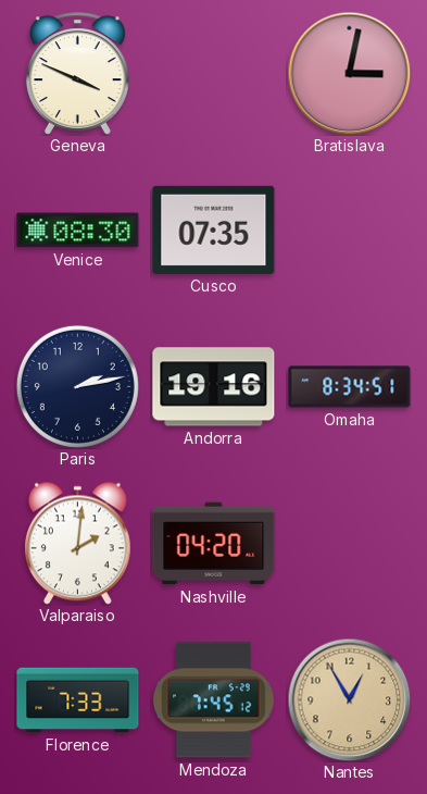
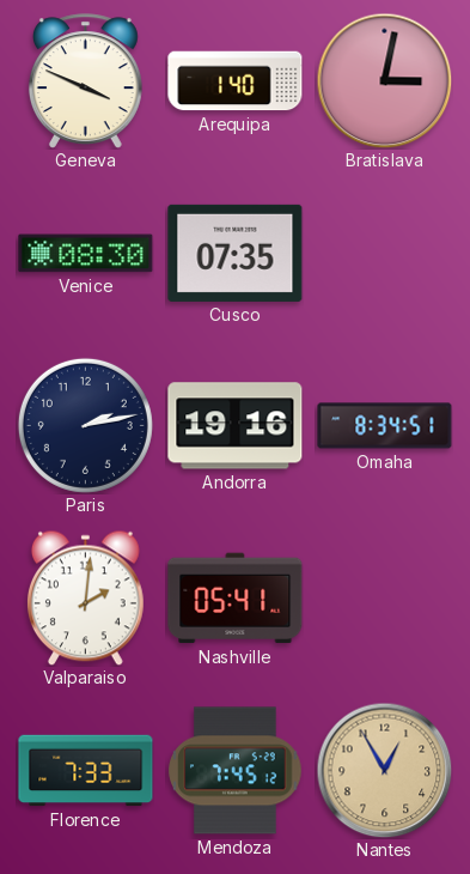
Arequipa: none -> 1:40 (236, 81)
Nashville: 04:20 -> 05:41 (236, 599)
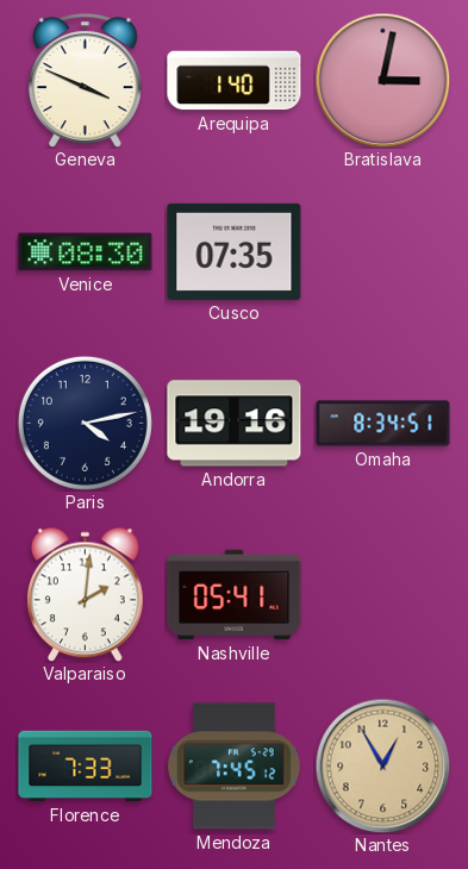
Paris: 2:13 -> 4:13 (85, 423)
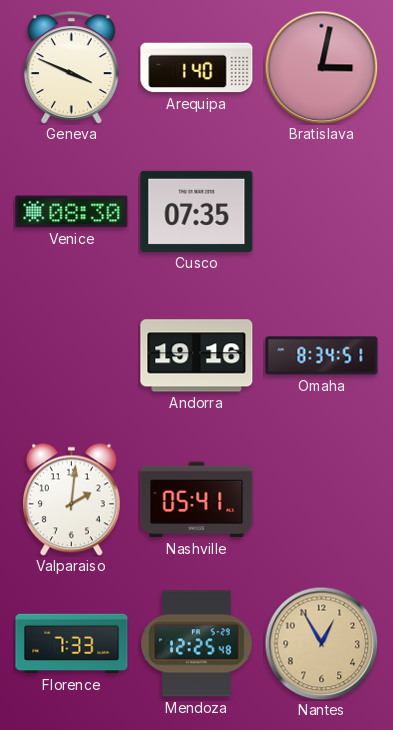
Paris: 4:13 -> none (85, 423)
Mendoza: 7:45 -> 12:25 (197, 644)
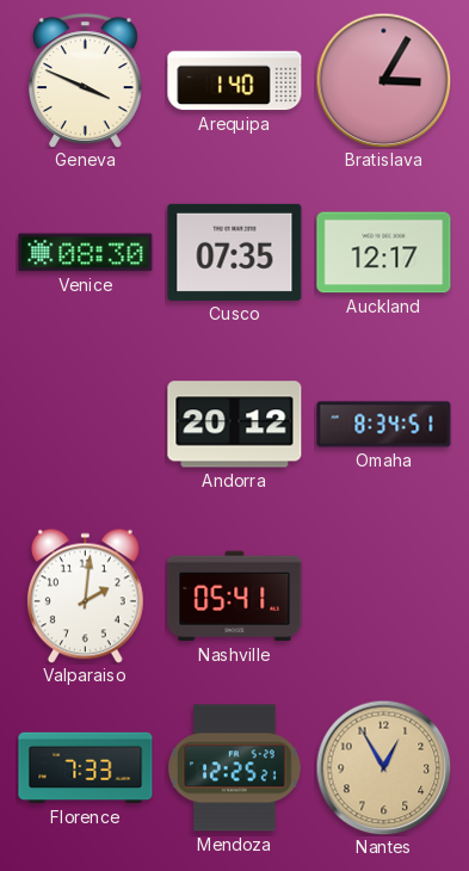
Bratislava: 3:02 -> 3:05 (383, 80)
Auckland: none -> 12:17 (384, 253)
Andorra: 19:16 -> 20:12 (235, 425)
Mendoza: 12:25:48 -> 12:25:21 (235, 768)
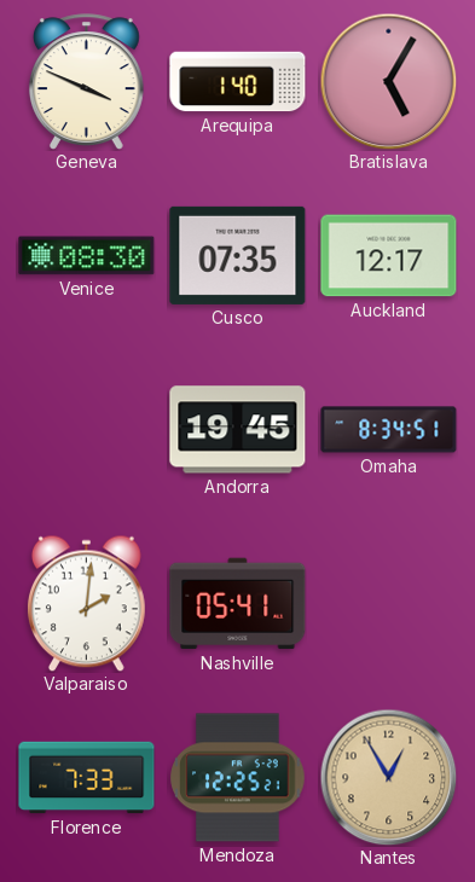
Bratislava: 3:05 -> 5:05 (388, 81)
Andorra: 20:12 -> 19:45 (238, 430)
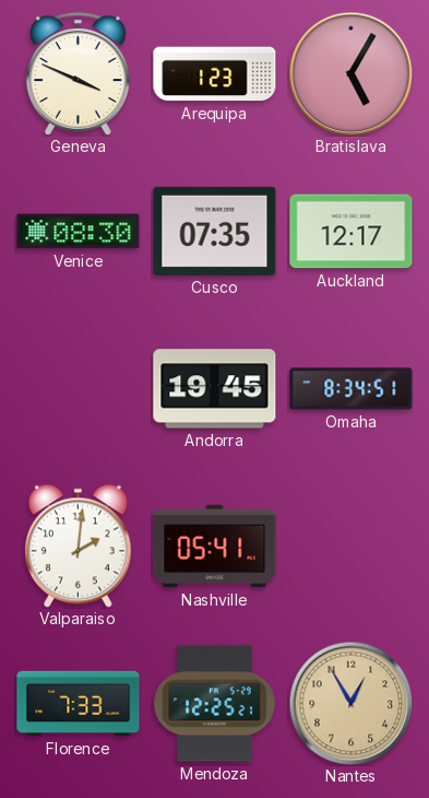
Arequipa: 1:40 -> 1:23 (215, 74)
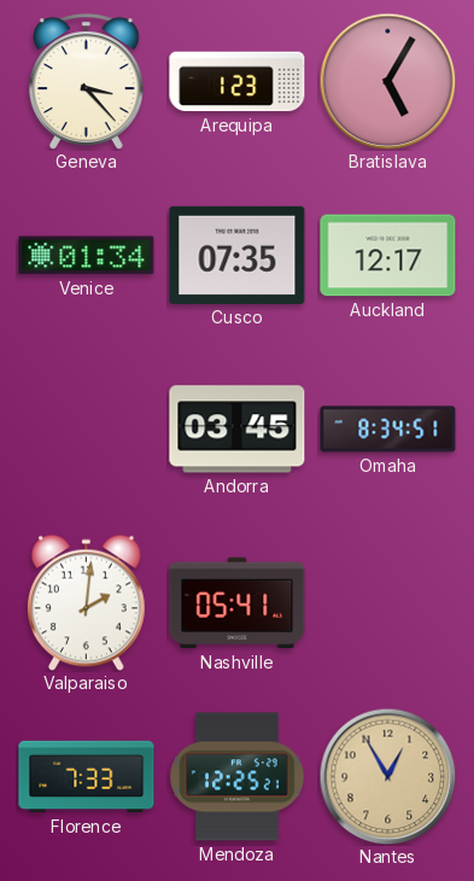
Geneva: 3:49 -> 3:23 (86, 82)
Venice: 08:30 -> 01:34 (87, 256)
Andorra: 19:45 -> 03:45 (238, 430)
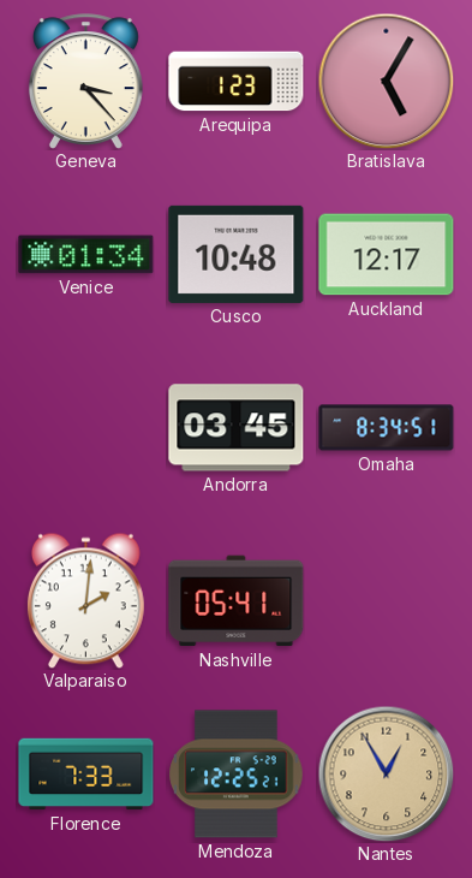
Cusco: 07:35 -> 10:48 (237, 254)
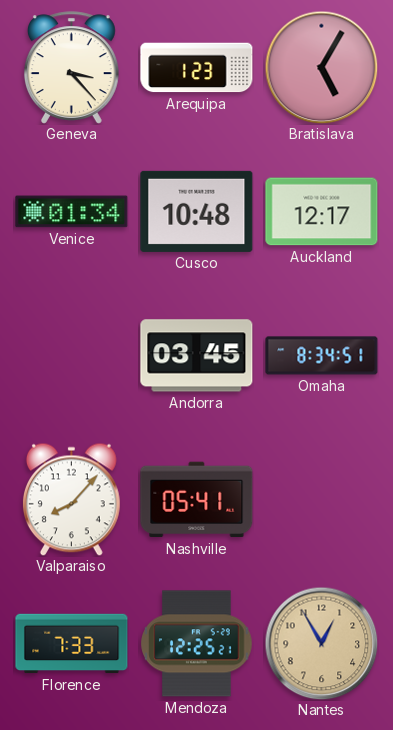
Valparaiso: 2:01 -> 8:07 (71, 499)
